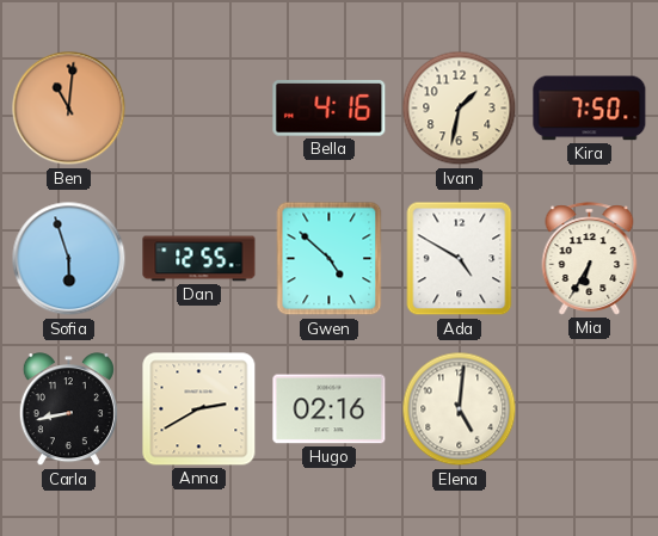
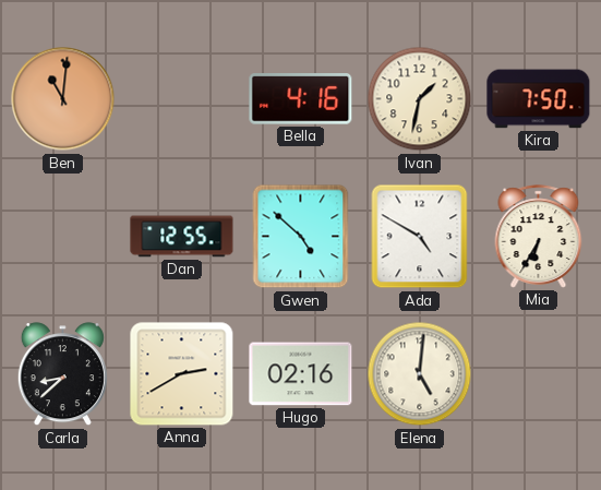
Sofia: 5:57 -> none (69, 259)
Carla: 8:43 -> 8:38 (62, 374)
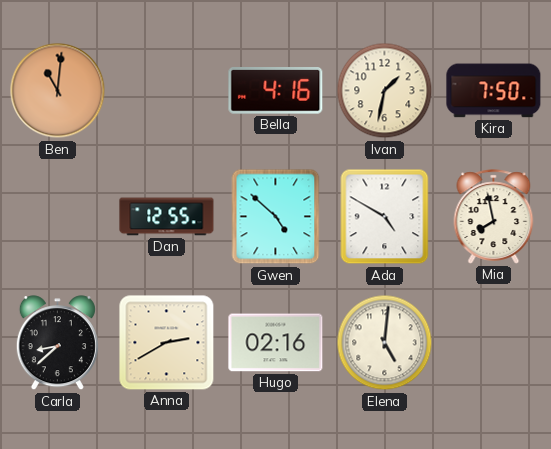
Mia: 6:35 -> 7:58 (494, 217)
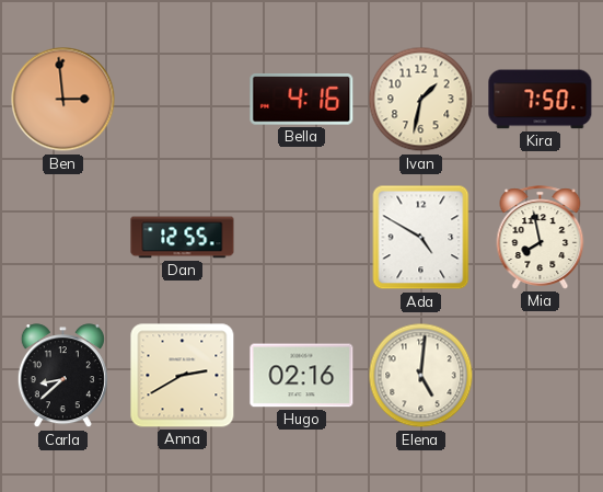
Ben: 11:01 -> 2:59 (63, 100)
Gwen: 4:52 -> none (276, 217)
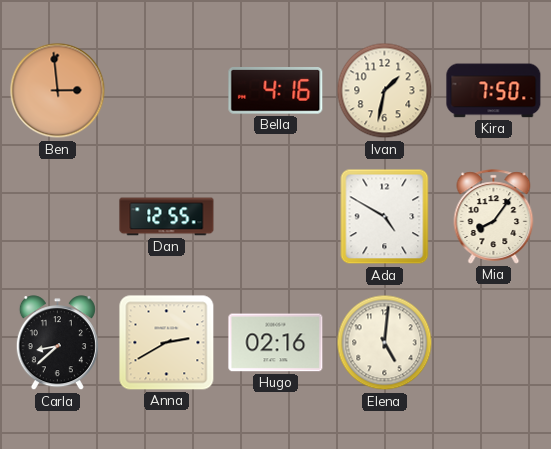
Mia: 7:58 -> 8:06 (494, 217)
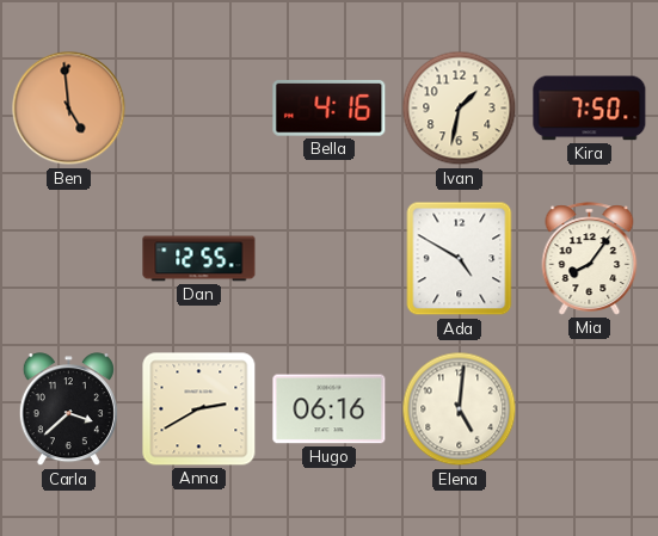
Ben: 2:59 -> 4:59 (69, 109)
Carla: 8:38 -> 3:38 (68, 409)
Hugo: 02:16 -> 06:16 (330, 409)
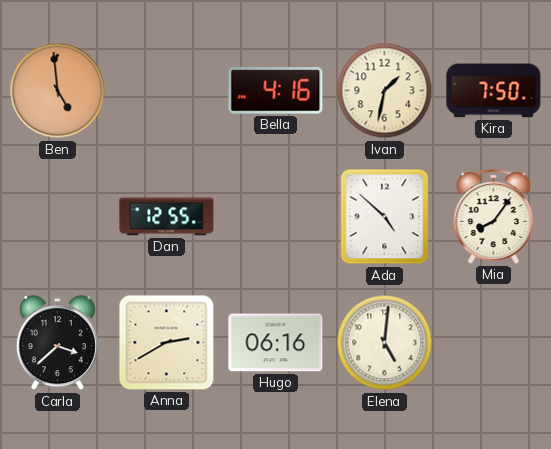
Ada: 4:50 -> 4:52 (385, 217)
